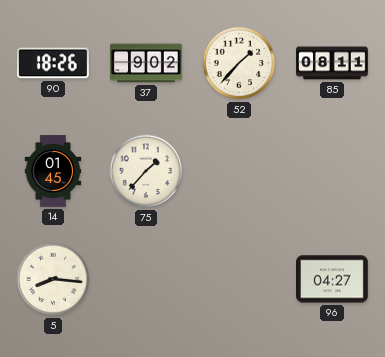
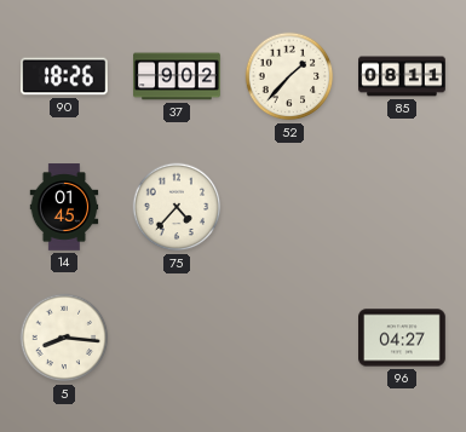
75: 1:37 -> 4:37 (177, 207)
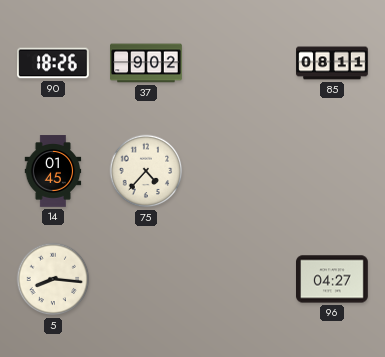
52: 1:37 -> none (289, 76)
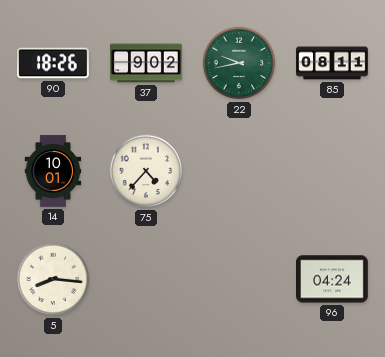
22: none -> 9:43 (239, 63)
14: 01:45 -> 10:01 (53, 171)
96: 04:27 -> 04:24 (333, 279)
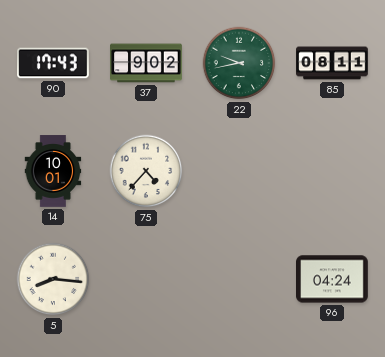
90: 18:26 -> 17:43 (54, 63)
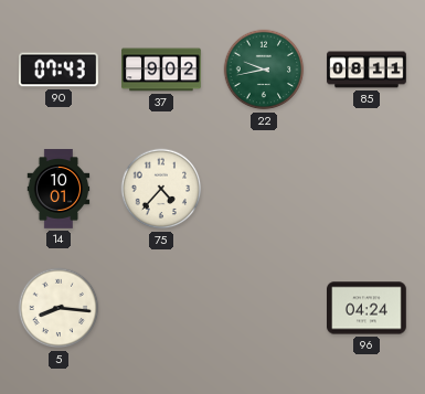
90: 17:43 -> 07:43 (60, 70)
